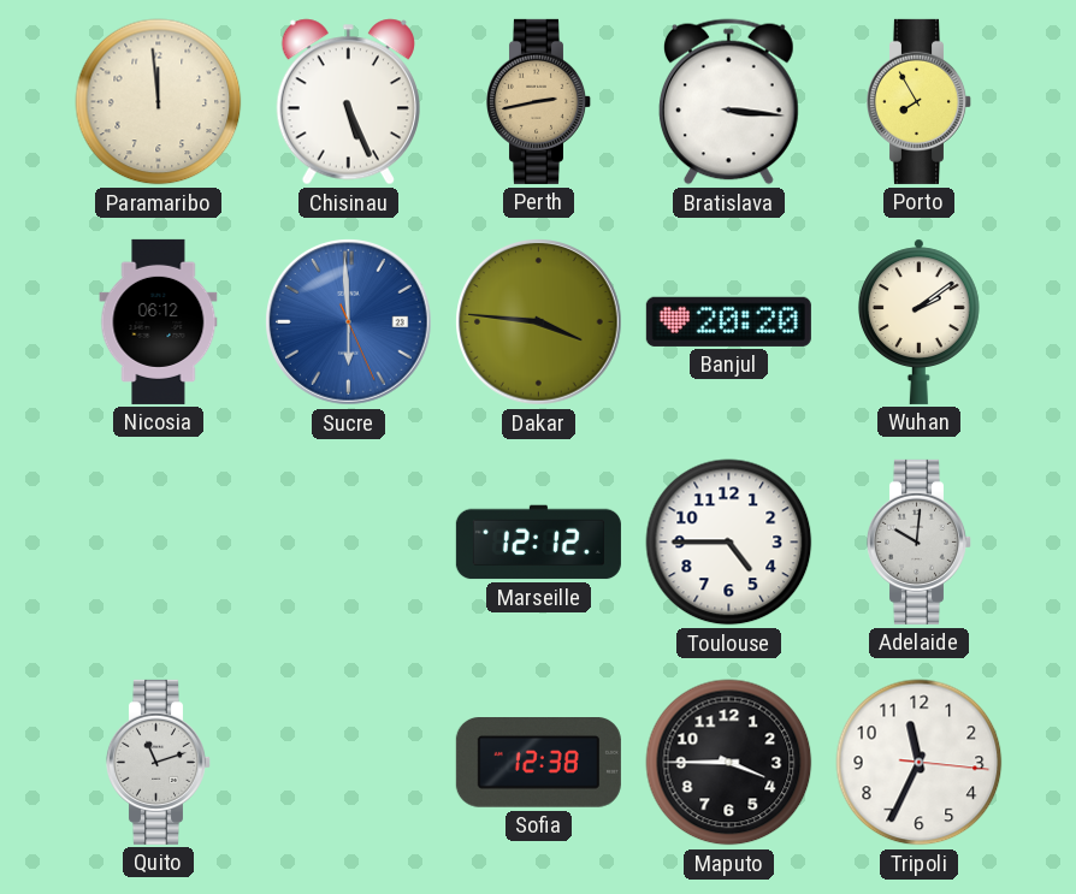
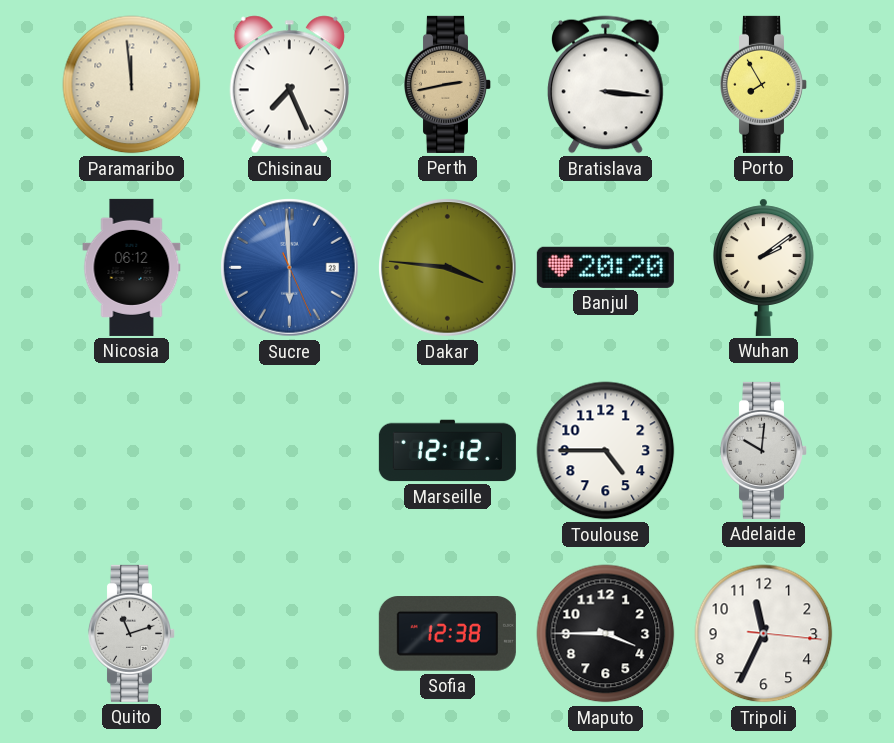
Chisinau: 5:26 -> 7:26 (289, 85)
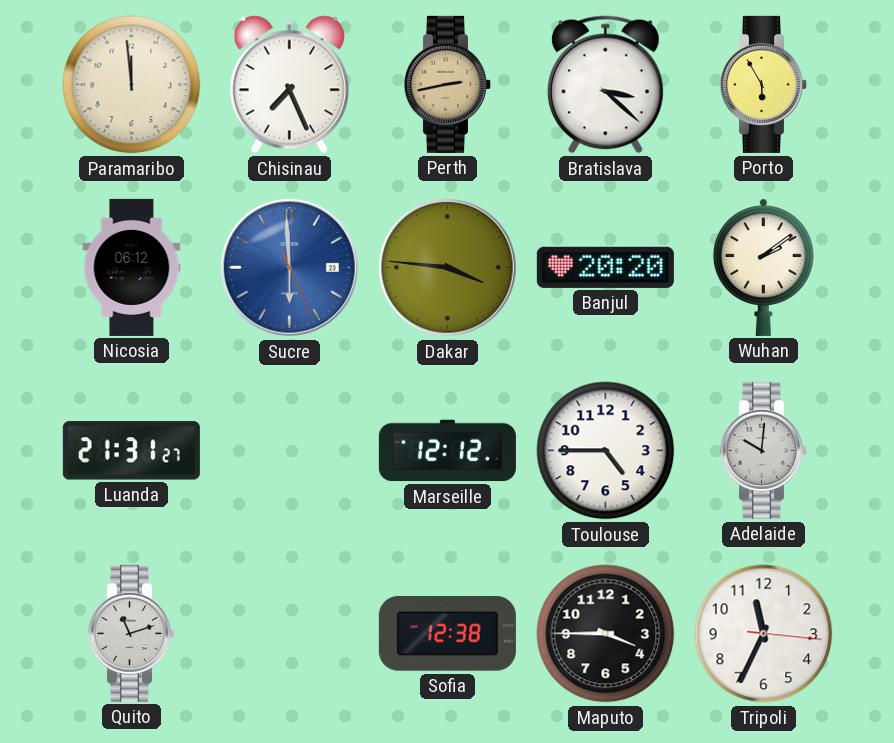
Bratislava: 3:16 -> 3:22 (605, 85)
Porto: 7:55 -> 5:55 (763, 84)
Luanda: none -> 21:31 (131, 451)
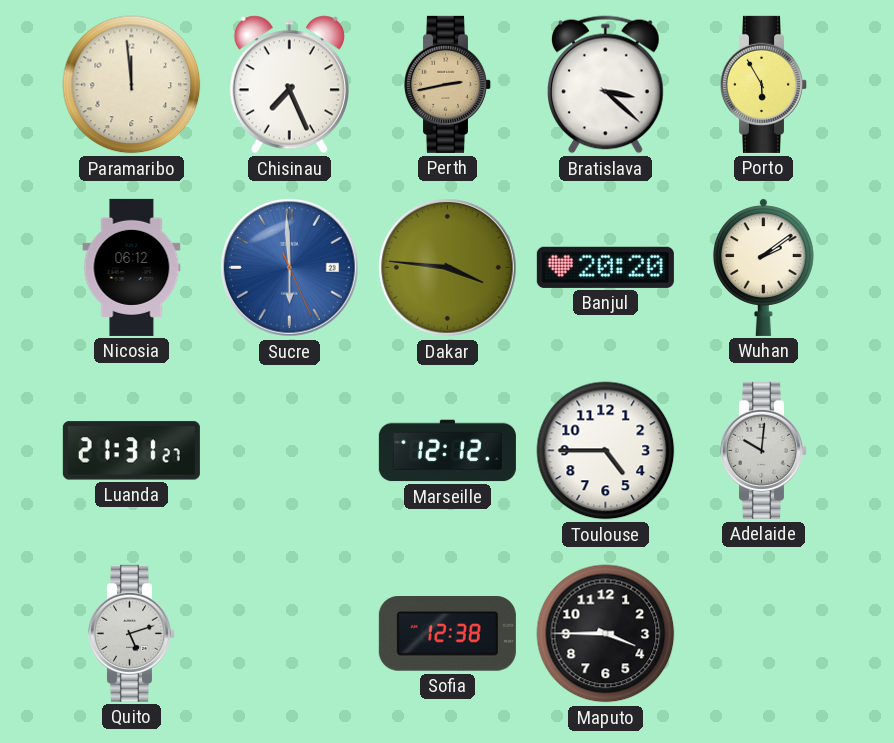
Quito: 11:12 -> 5:12 (131, 633)
Tripoli: 11:34 -> none (764, 634)
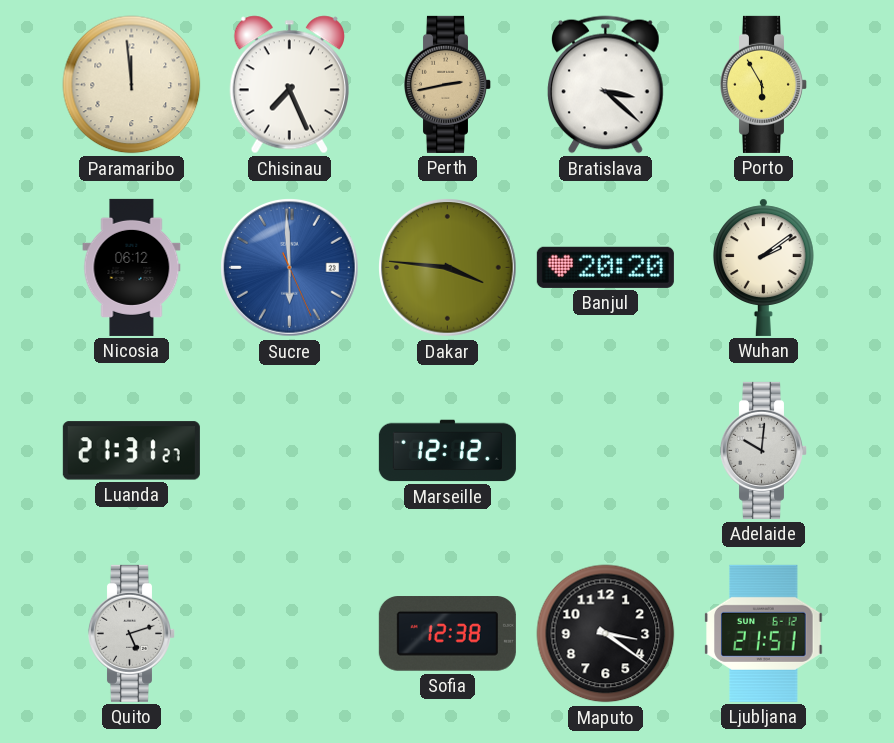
Toulouse: 4:45 -> none (606, 451)
Maputo: 3:45 -> 3:21 (606, 634)
Ljubljana: none -> 21:51 (764, 633)
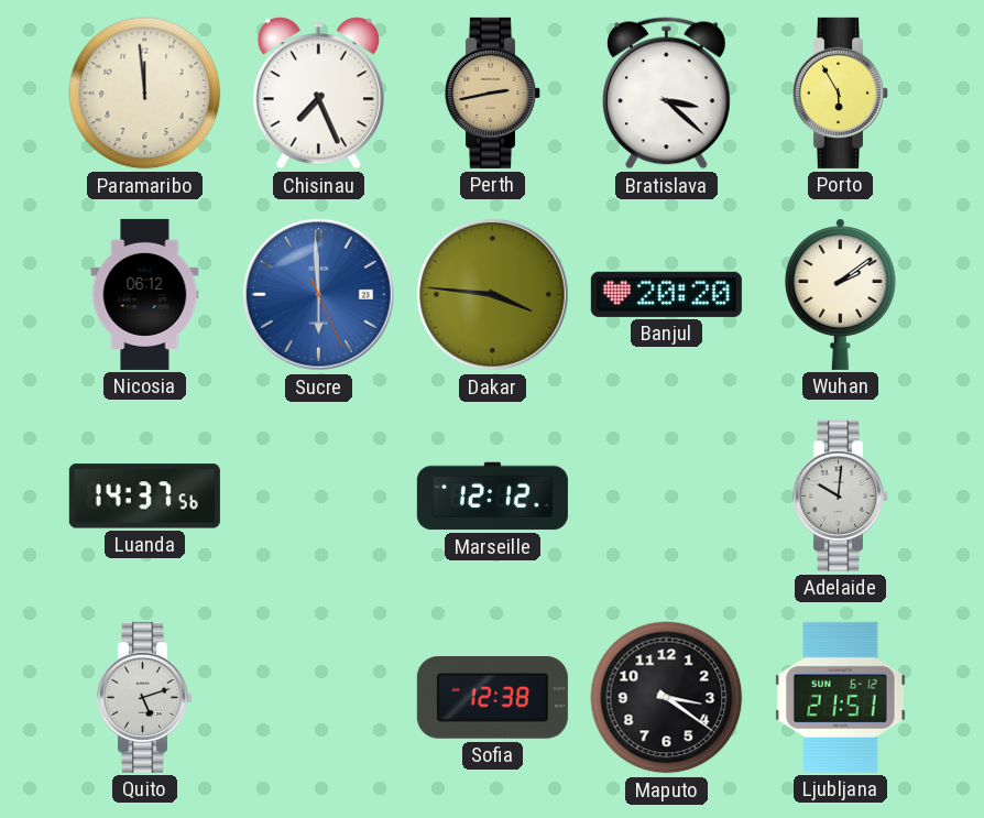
Luanda: 21:31 -> 14:37 (144, 497)
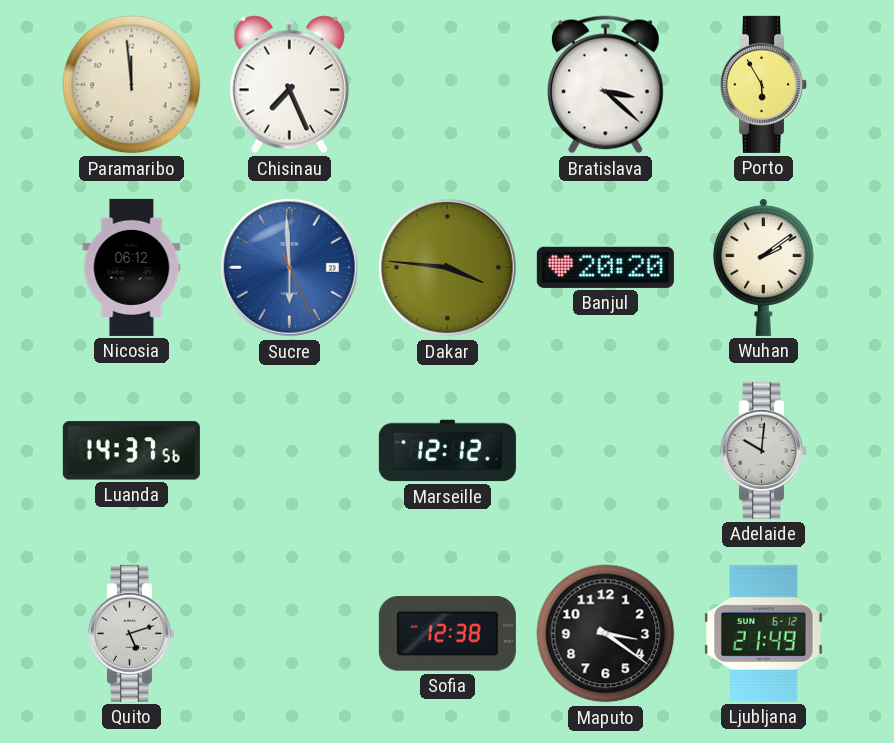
Perth: 2:43 -> none (492, 92)
Ljubljana: 21:51 -> 21:49 (764, 633)
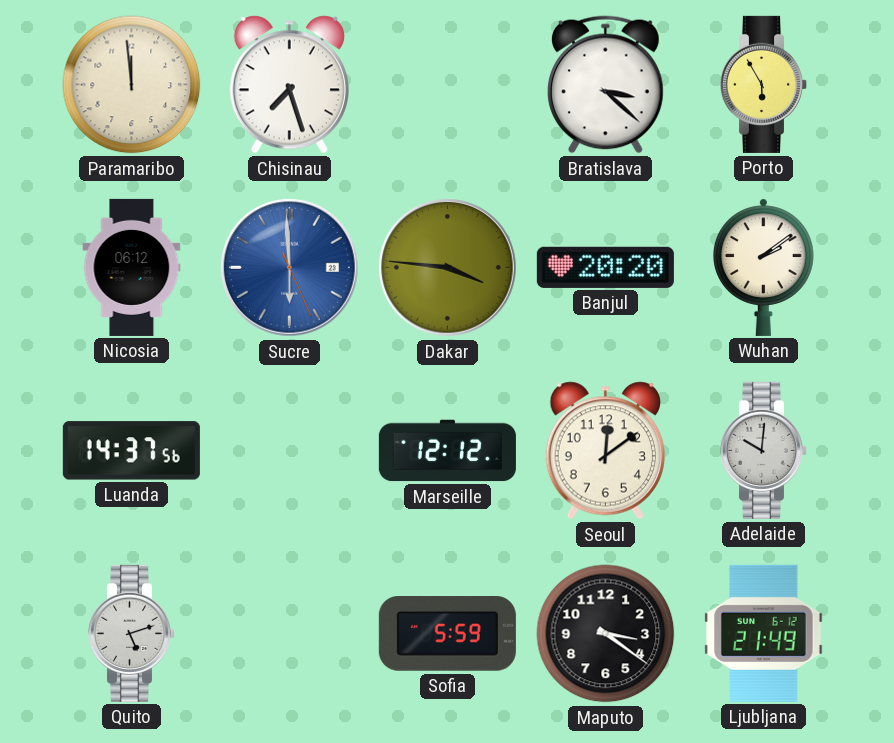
Chisinau: 7:26 -> 7:27 (289, 85)
Seoul: none -> 12:09 (605, 451)
Sofia: 12:38 -> 5:59 (447, 634)
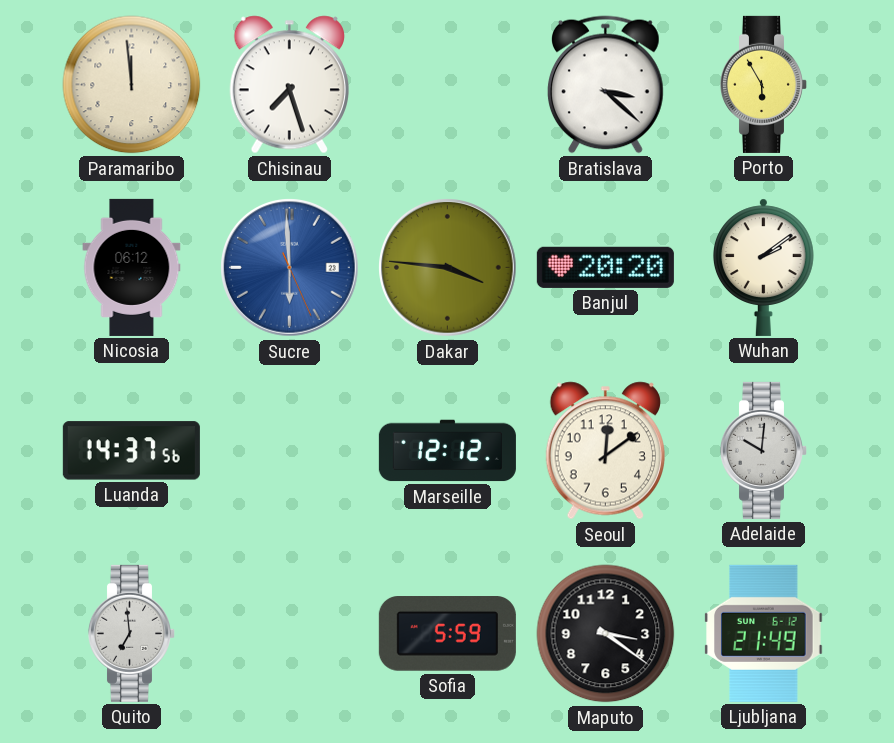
Quito: 5:12 -> 6:59 (131, 633)
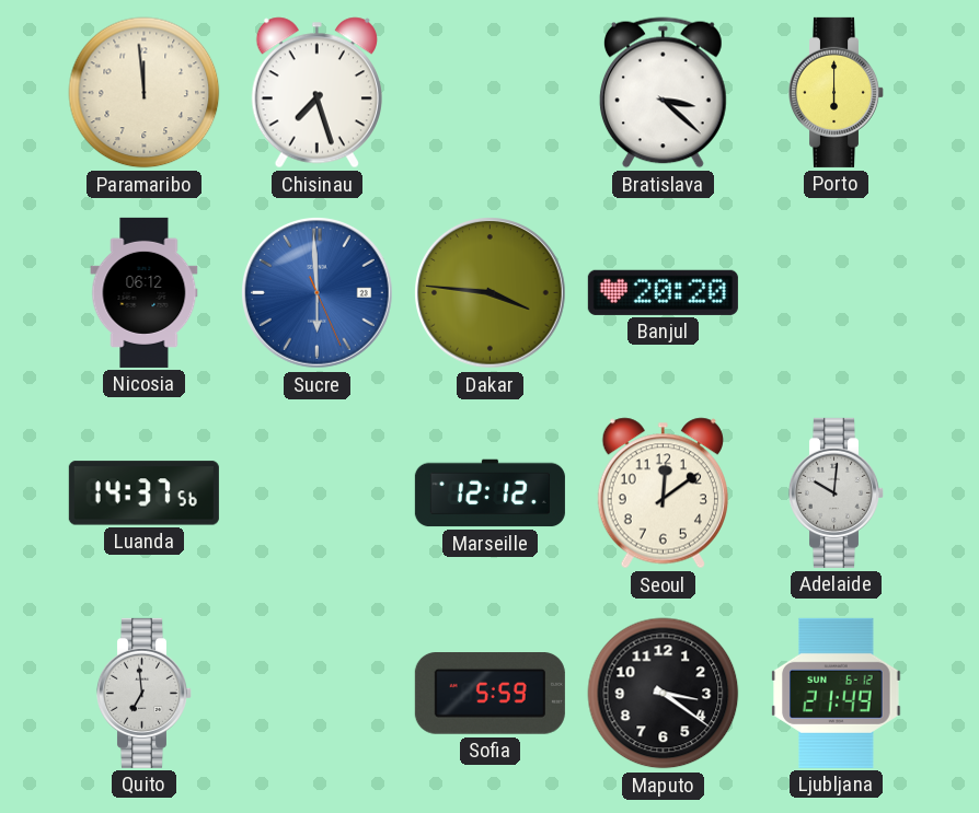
Porto: 5:55 -> 6:00 (836, 92)
Wuhan: 2:09 -> none (763, 267)
